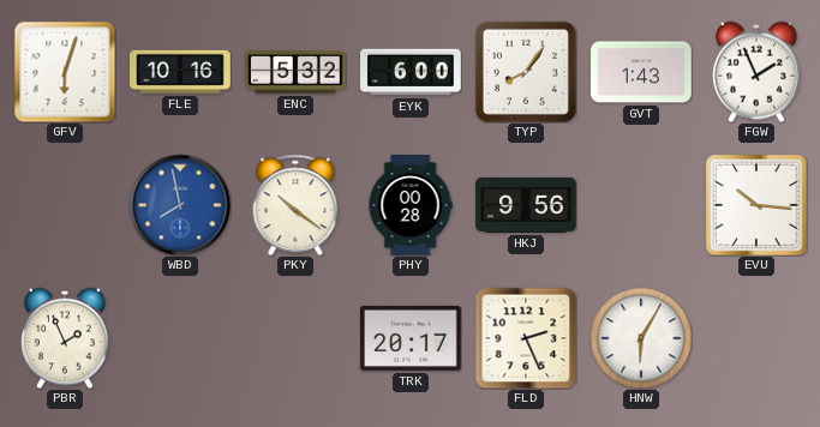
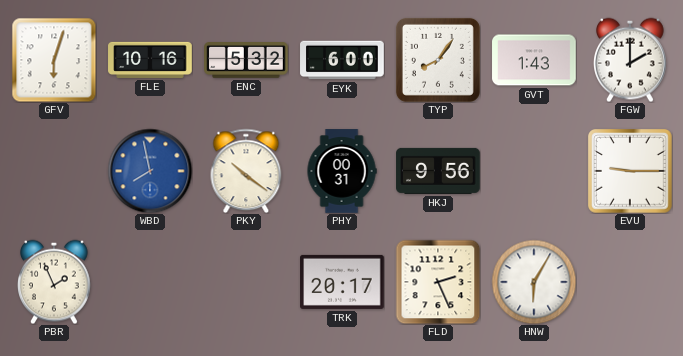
FGW: 1:56 -> 2:00 (631, 60)
PHY: 00:28 -> 00:31 (342, 171)
EVU: 10:16 -> 9:15 (631, 172)
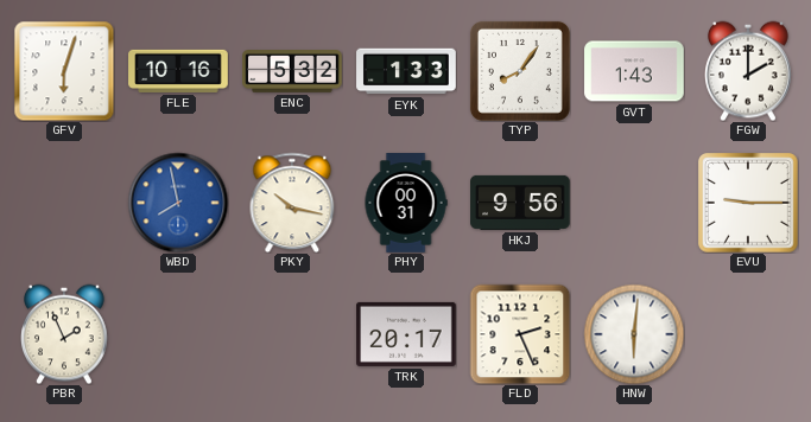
EYK: 6:00 -> 1:33 (406, 71)
PKY: 10:21 -> 10:17 (292, 203)
HNW: 6:05 -> 6:01 (634, 334)
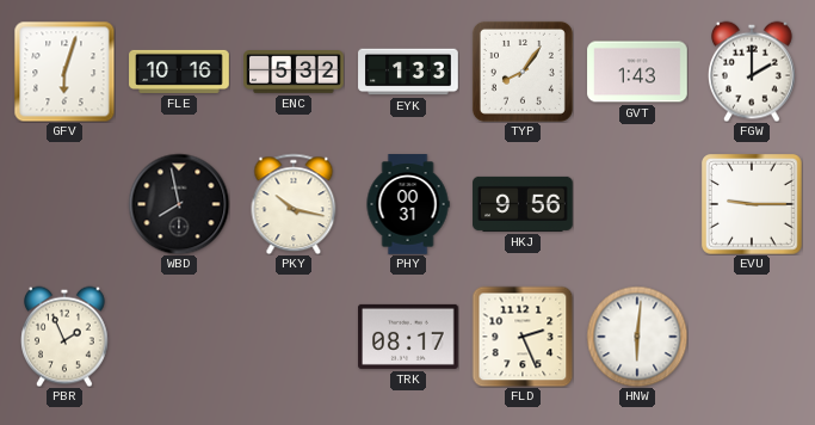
WBD dial: blue -> black (179, 204)
TRK: 20:17 -> 08:17 (408, 337)
